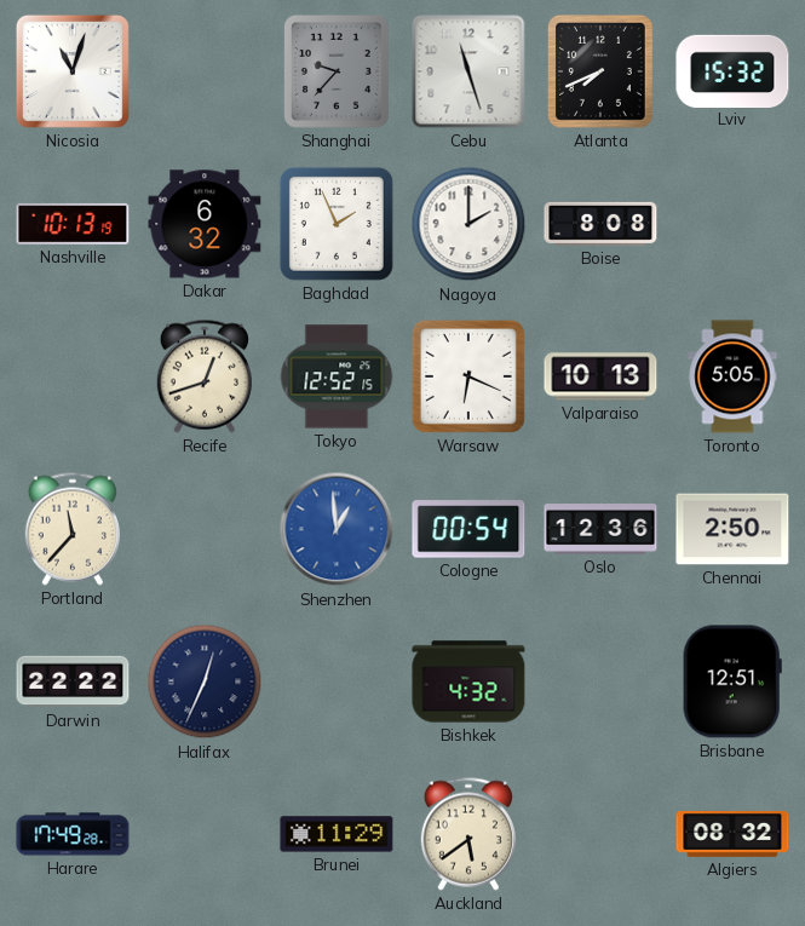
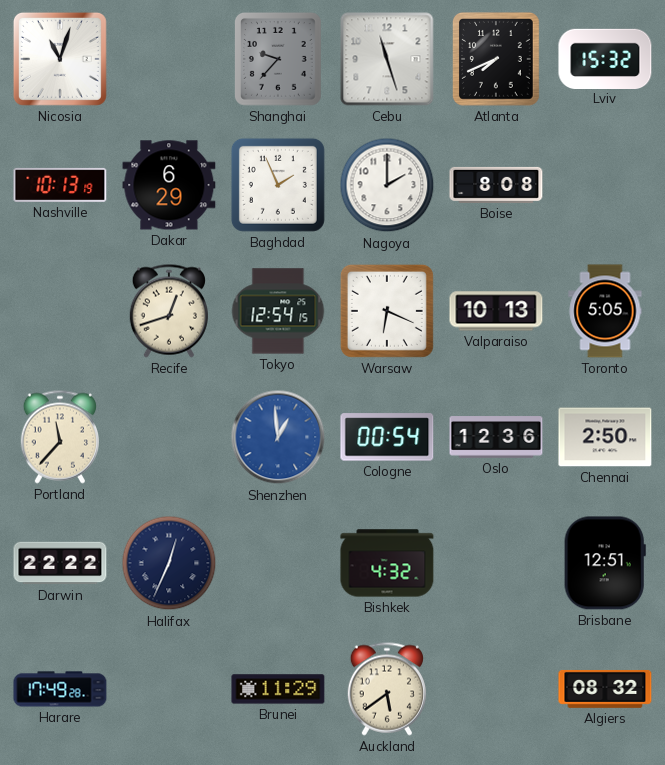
Dakar: 6:32 -> 6:29 (169, 185)
Tokyo: 12:52 -> 12:54 (278, 311)
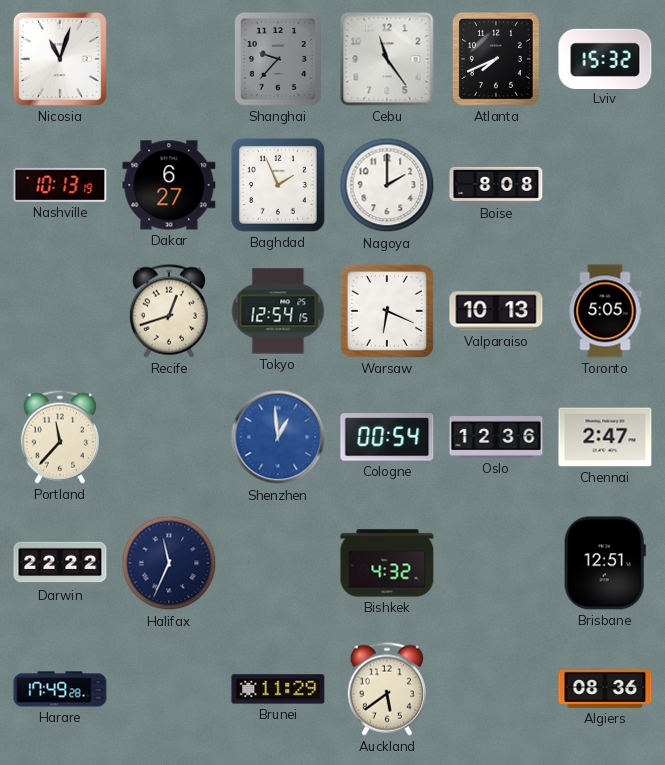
Cebu: 11:27 -> 11:24 (387, 59)
Dakar: 6:29 -> 6:27 (169, 185)
Chennai: 2:50 -> 2:47 (605, 437)
Halifax: 12:34 -> 11:34 (169, 563)
Algiers: 08:32 -> 08:36 (605, 689)
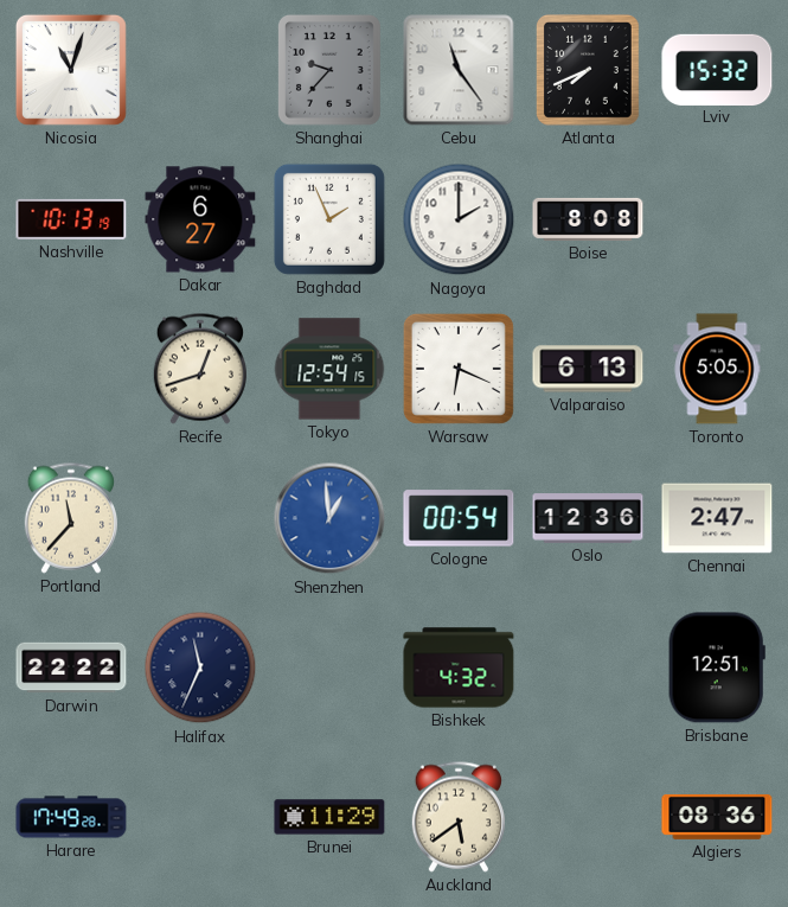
Valparaiso: 10:13 -> 6:13 (588, 369)
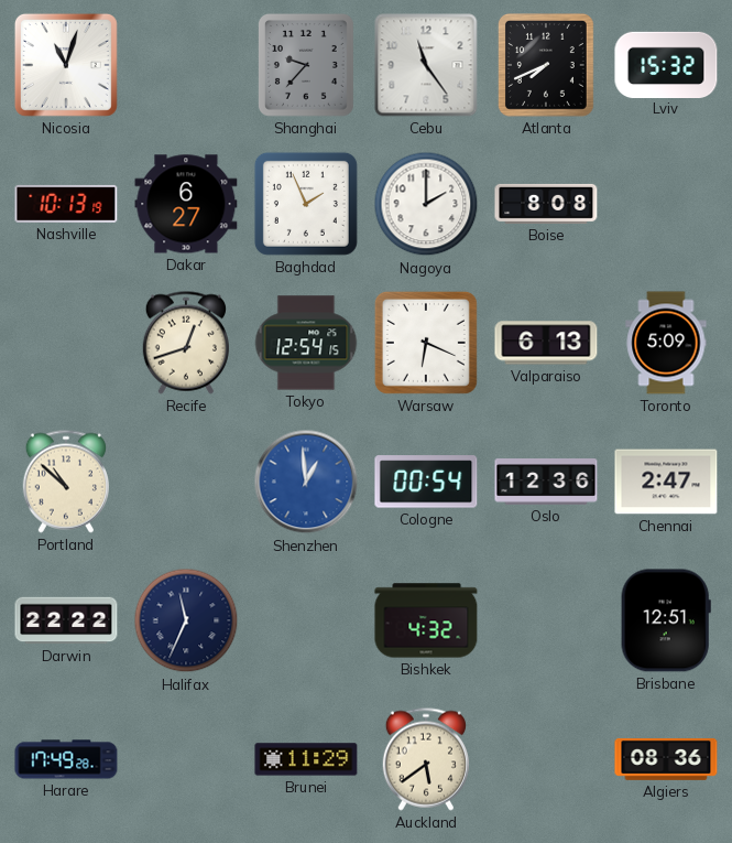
Toronto: 5:05 -> 5:09 (666, 343)
Portland: 11:37 -> 10:52 (66, 482)
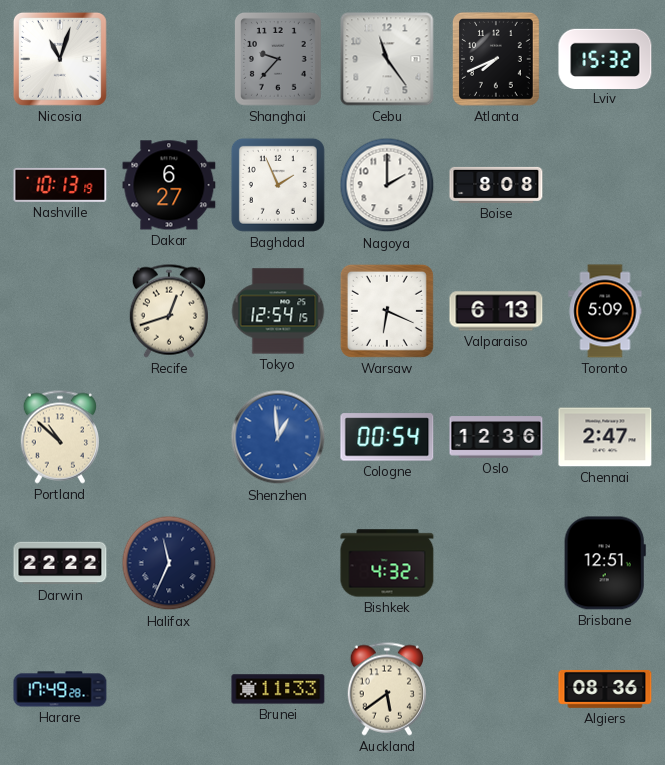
Brunei: 11:29 -> 11:33 (278, 689)
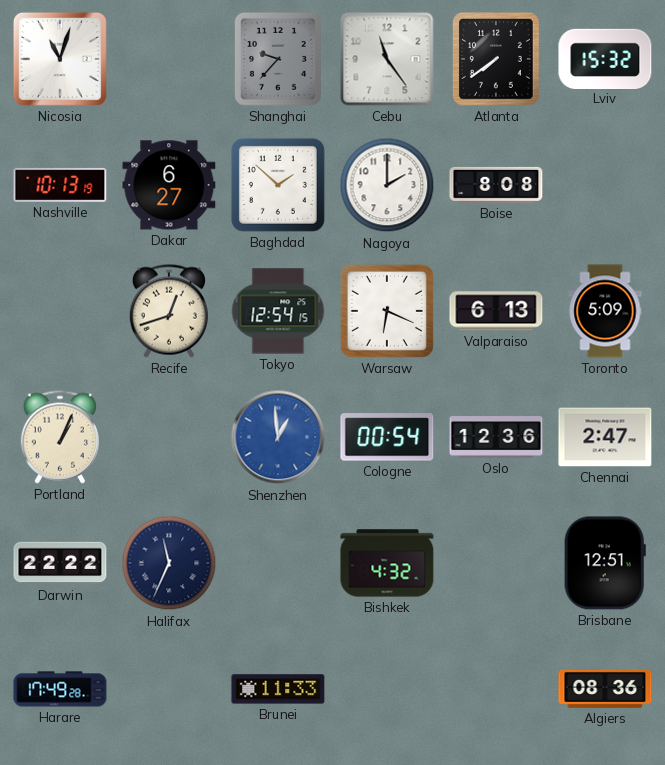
Atlanta: 7:41 -> 7:39 (496, 60)
Baghdad: 1:56 -> 1:52 (278, 185)
Portland: 10:52 -> 1:04 (60, 437)
Auckland: 5:39 -> none (387, 689)
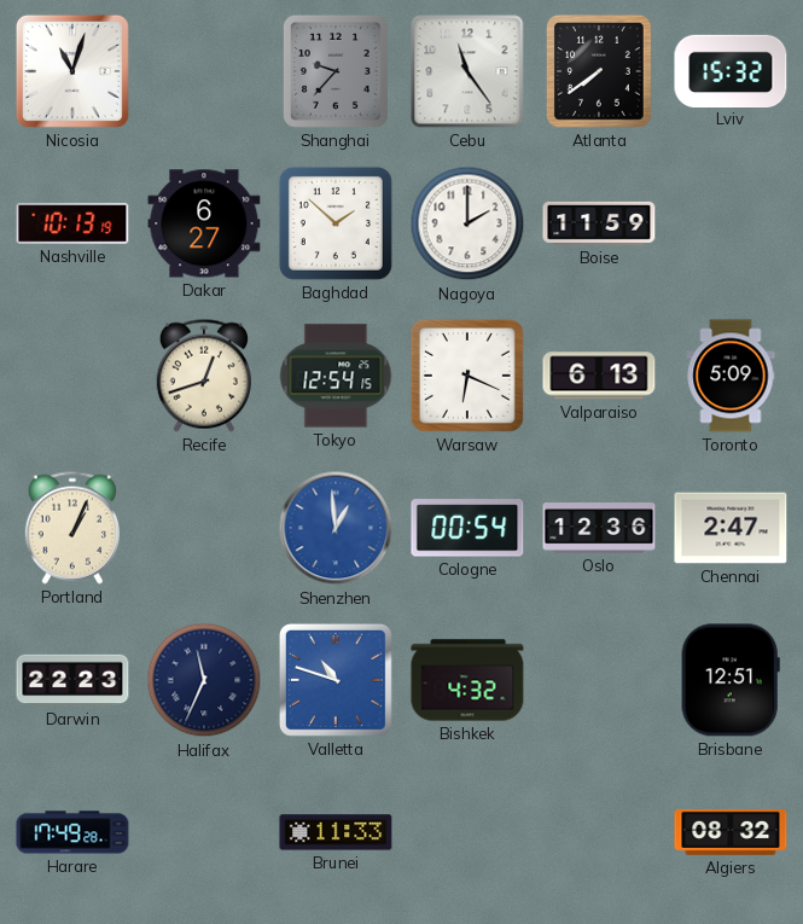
Boise: 8:08 -> 11:59 (599, 223)
Darwin: 22:22 -> 22:23 (72, 680)
Valletta: none -> 10:48 (336, 680)
Algiers: 08:36 -> 08:32 (731, 832)
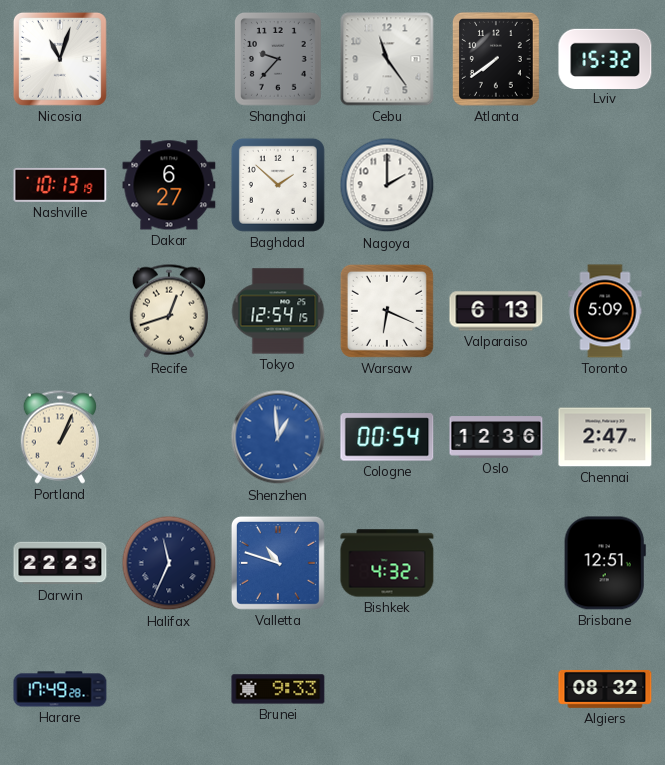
Boise: 11:59 -> none (599, 223)
Brunei: 11:33 -> 9:33 (278, 689)
